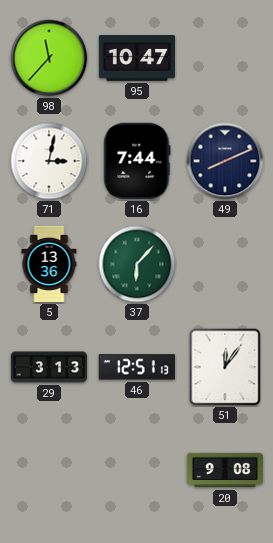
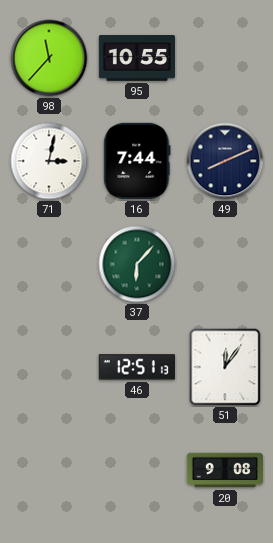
95: 10:47 -> 10:55 (136, 58)
5: 13:36 -> none (49, 264)
29: 3:13 -> none (49, 367)
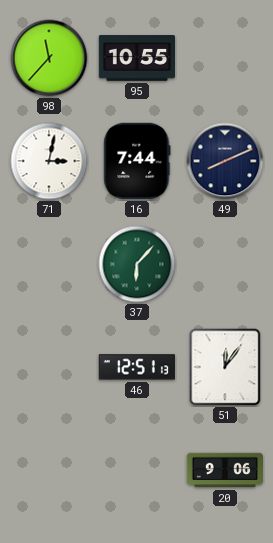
20: 9:08 -> 9:06 (225, 470)
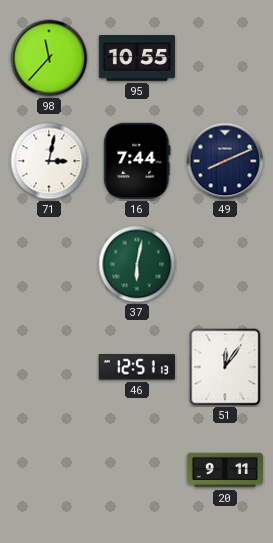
37: 6:07 -> 6:02 (137, 264)
20: 9:06 -> 9:11 (225, 470)
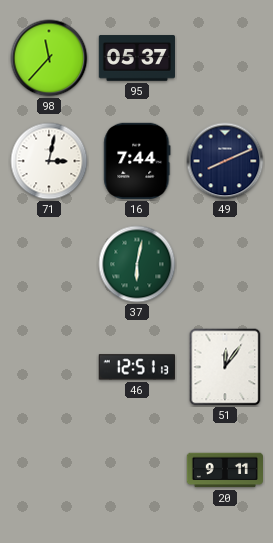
95: 10:55 -> 05:37 (136, 58)
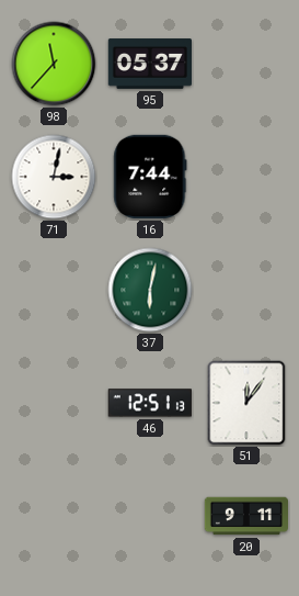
49: 8:11 -> none (225, 161)
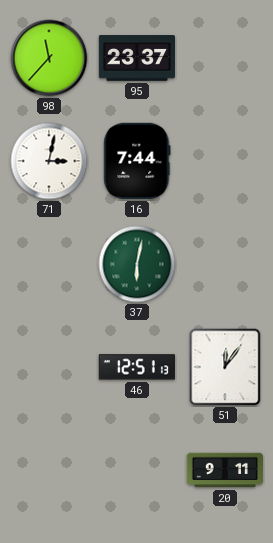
95: 05:37 -> 23:37 (136, 58)
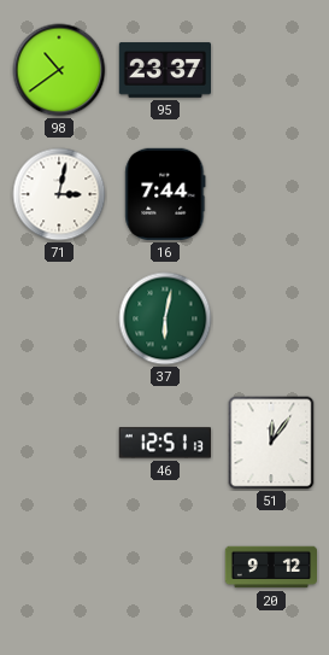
98: 11:37 -> 10:39 (59, 70)
20: 9:11 -> 9:12 (271, 567)
